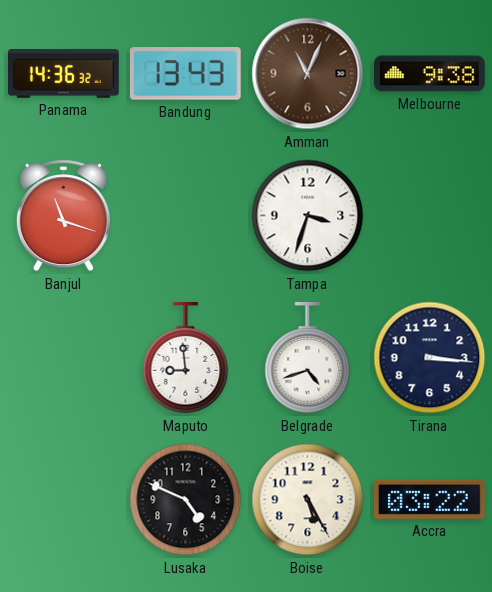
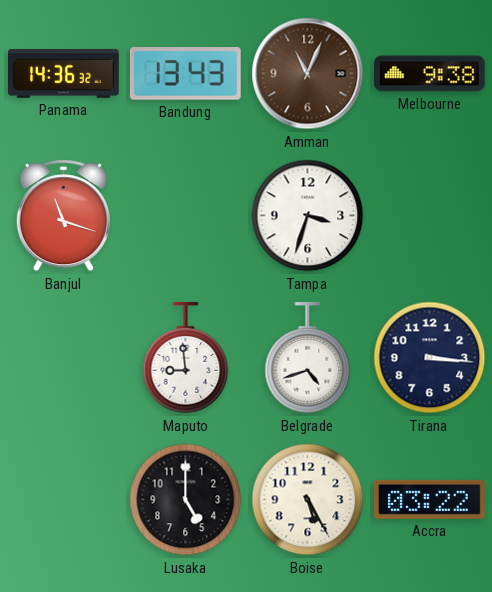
Lusaka: 4:49 -> 5:00 (186, 500)
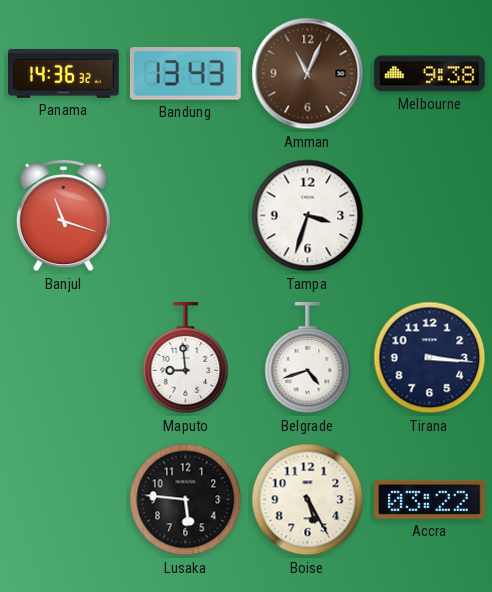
Lusaka: 5:00 -> 5:46 (186, 500)
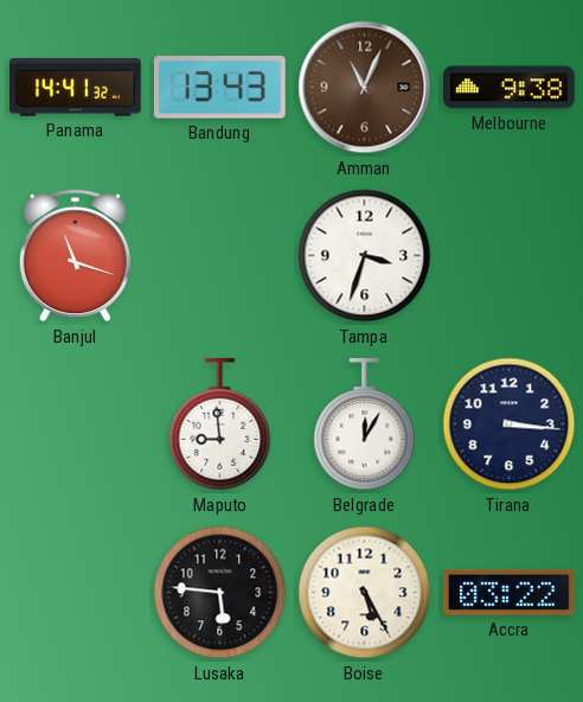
Panama: 14:36 -> 14:41 (76, 88)
Belgrade: 4:42 -> 12:05 (365, 426)
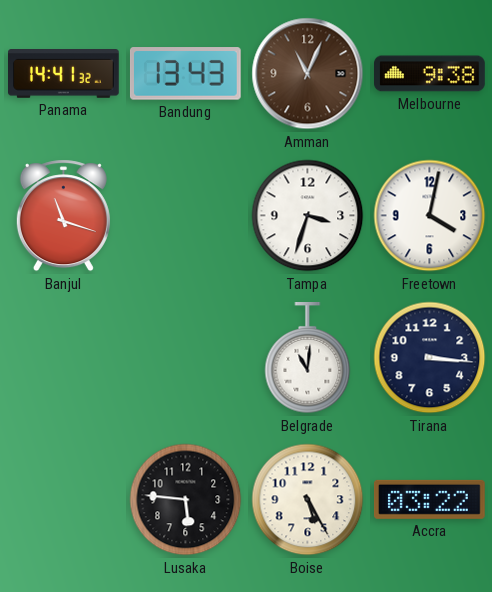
Freetown: none -> 4:02 (430, 216)
Maputo: 8:59 -> none (220, 426)
Belgrade: 12:05 -> 11:01 (308, 359)
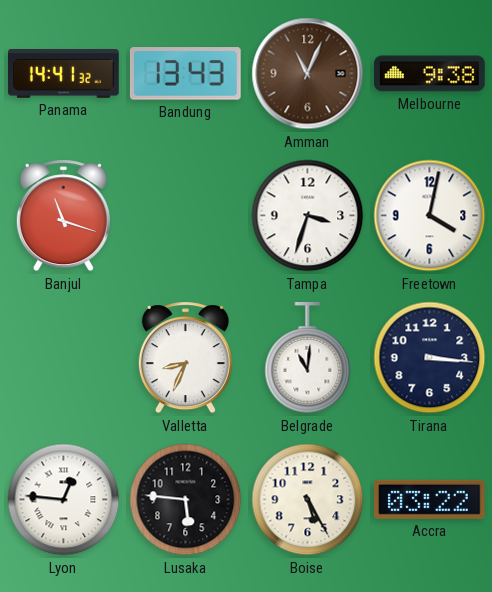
Valletta: none -> 8:34 (185, 358)
Lyon: none -> 12:46 (64, 500)
